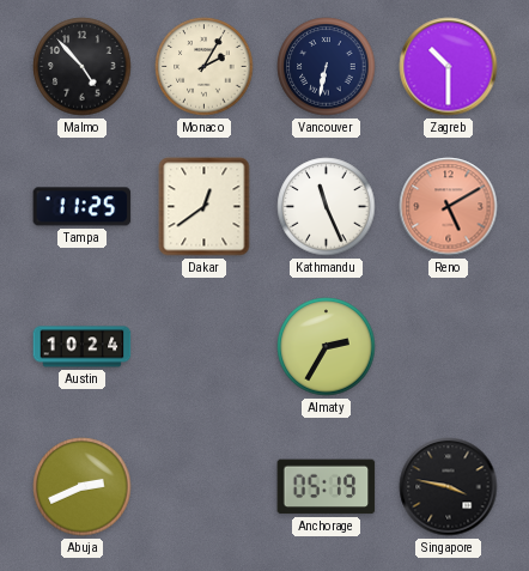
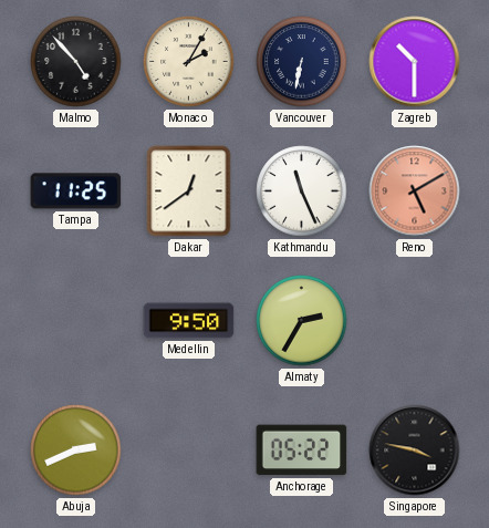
Austin: 10:24 -> none (83, 347)
Medellin: none -> 9:50 (189, 321)
Anchorage: 05:19 -> 05:22 (302, 451)
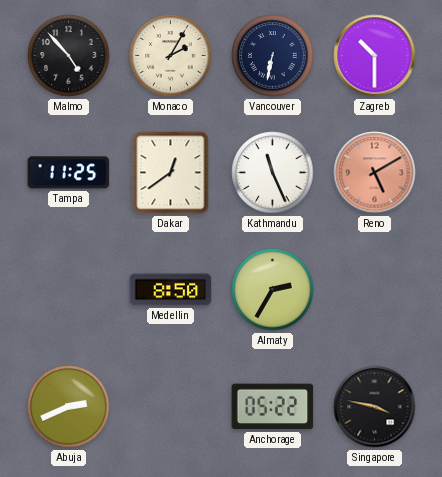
Medellin: 9:50 -> 8:50 (171, 290)
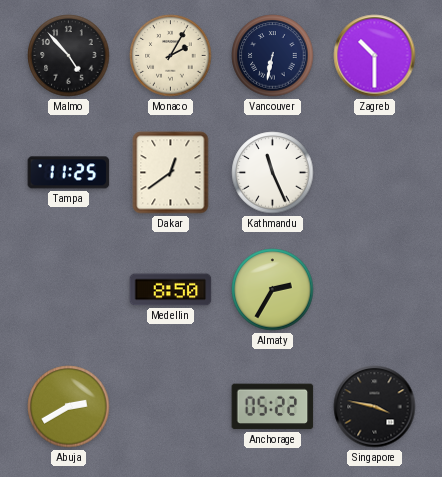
Reno: 5:10 -> none (375, 173)
Abuja: 2:41 -> 2:40 (69, 407)
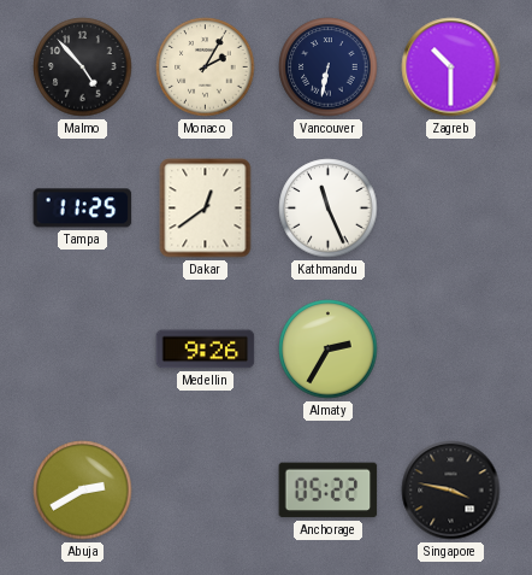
Medellin: 8:50 -> 9:26 (206, 350)
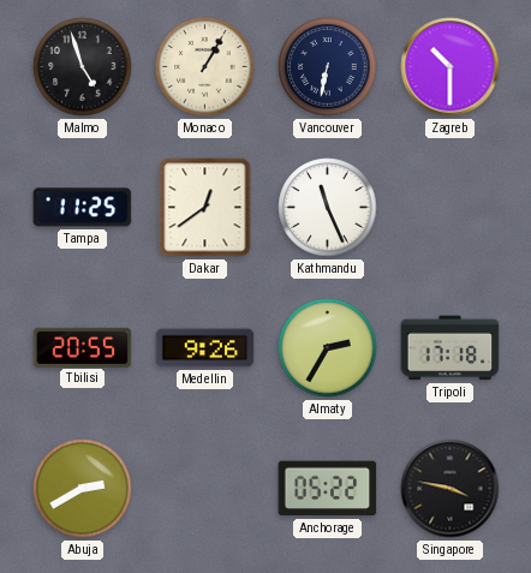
Malmo: 4:53 -> 4:57 (83, 67)
Monaco: 2:05 -> 1:05 (205, 67)
Tbilisi: none -> 20:55 (83, 347)
Tripoli: none -> 17:18 (451, 348)
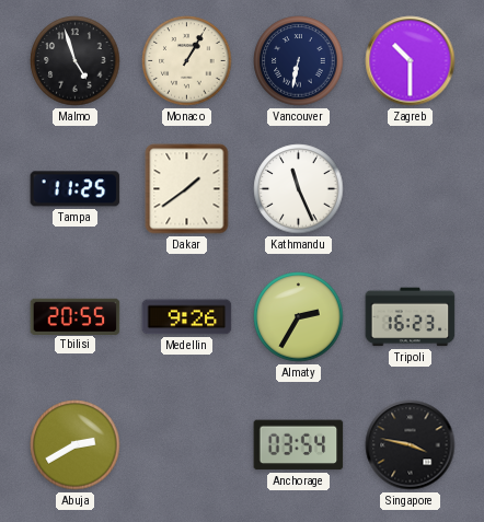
Dakar: 12:39 -> 1:39 (187, 189)
Tripoli: 17:18 -> 16:23 (411, 317)
Anchorage: 05:22 -> 03:54 (299, 445)
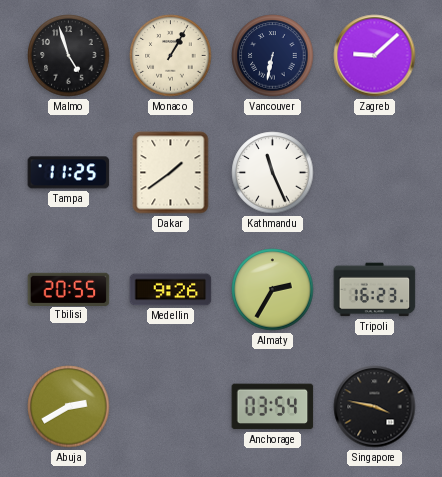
Zagreb: 10:30 -> 9:08 (375, 56)
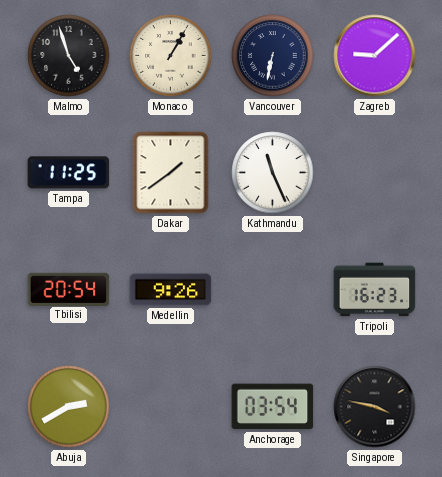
Tbilisi: 20:55 -> 20:54 (69, 289)
Almaty: 2:35 -> none (273, 290)
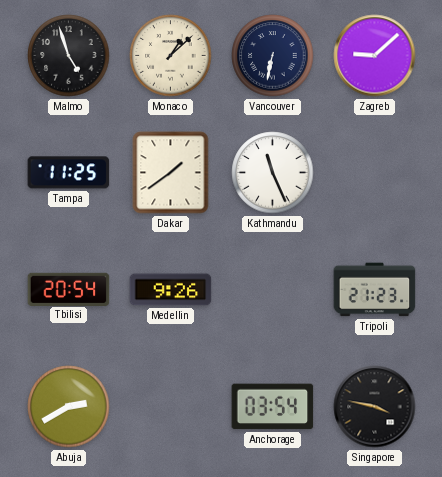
Monaco: 1:05 -> 1:08 (171, 56)
Tripoli: 16:23 -> 21:23 (375, 290)
